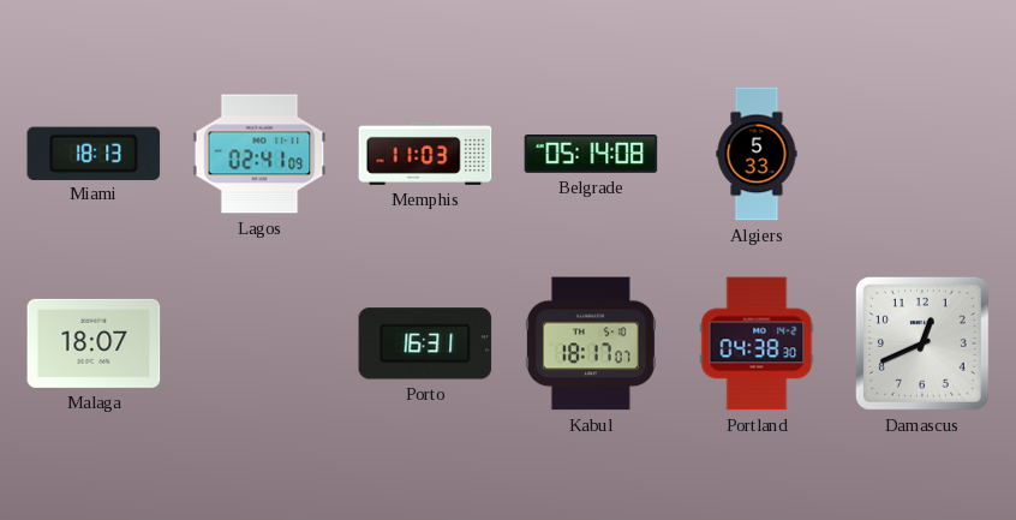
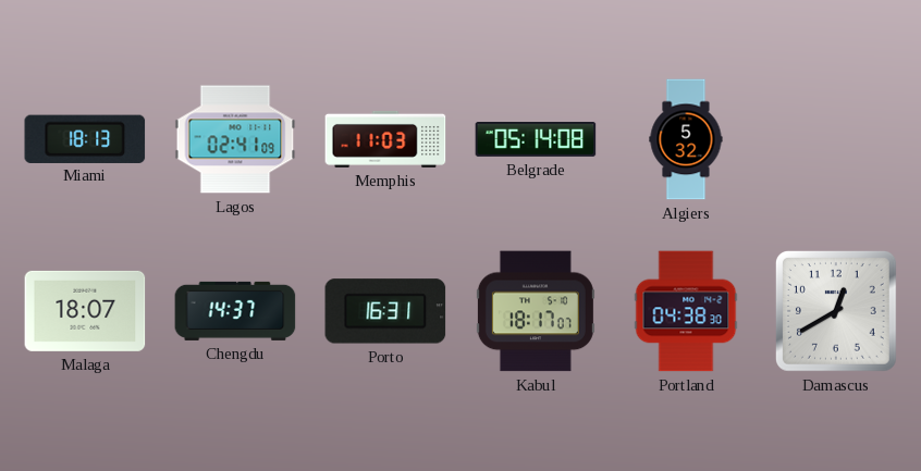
Algiers: 5:33 -> 5:32 (686, 139)
Chengdu: none -> 14:37 (235, 311)
Damascus: 12:41 -> 12:40 (836, 311)
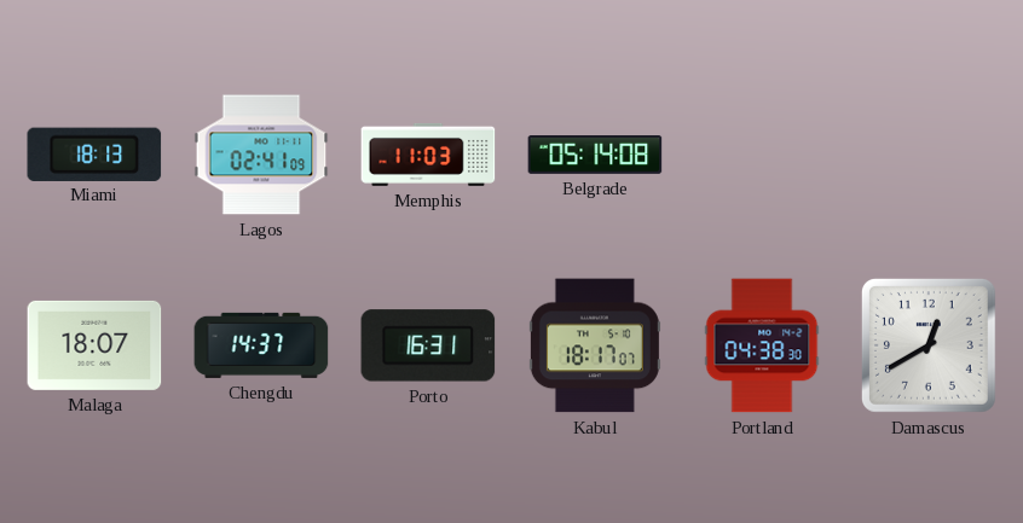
Algiers: 5:32 -> none (686, 139)
